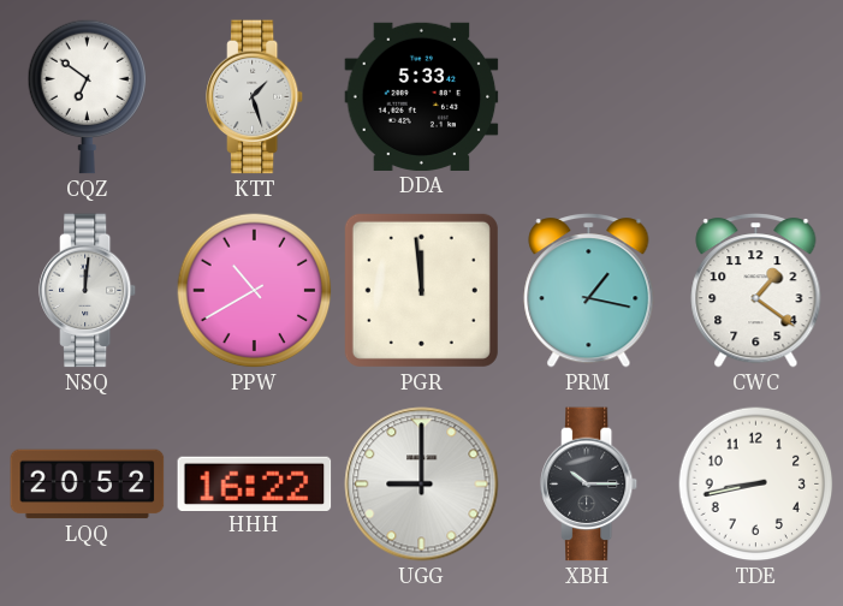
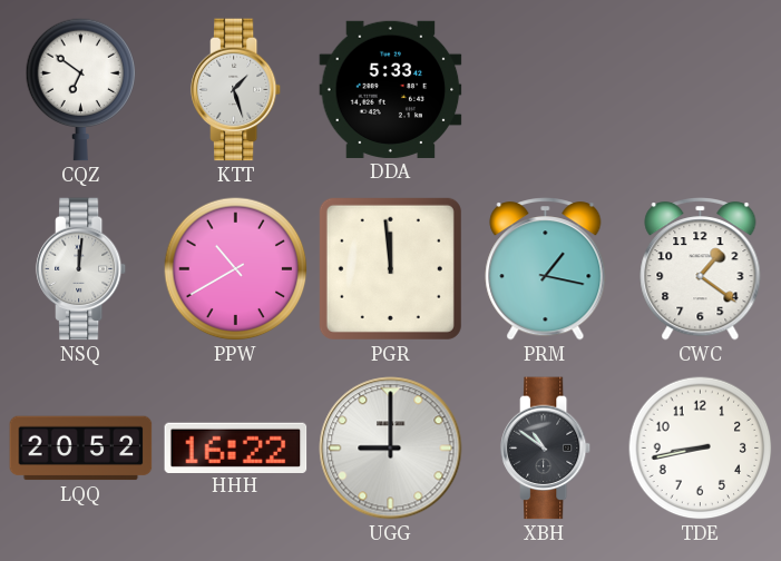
XBH: 10:15 -> 10:51 (546, 449)
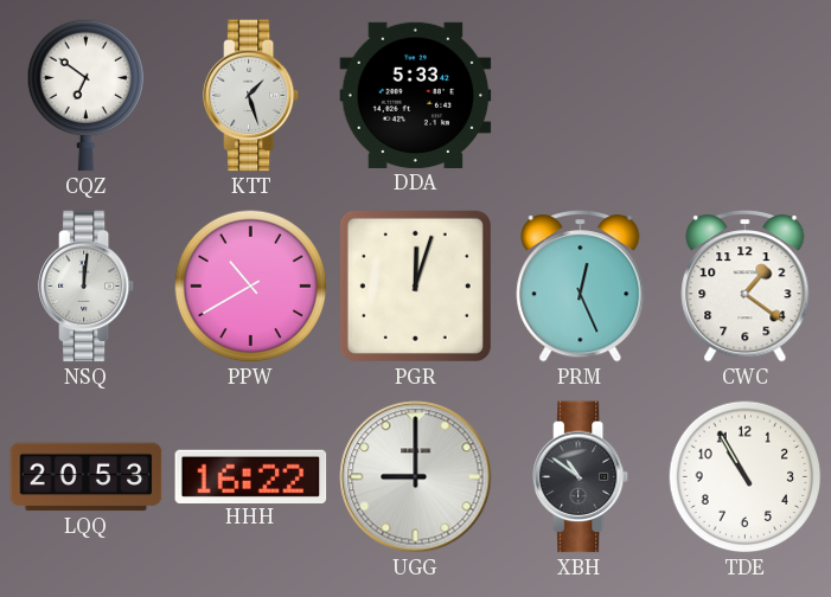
PGR: 11:59 -> 12:03 (415, 285)
PRM: 1:17 -> 12:26 (581, 287)
LQQ: 20:52 -> 20:53 (87, 477)
TDE: 8:43 -> 10:55 (746, 477)
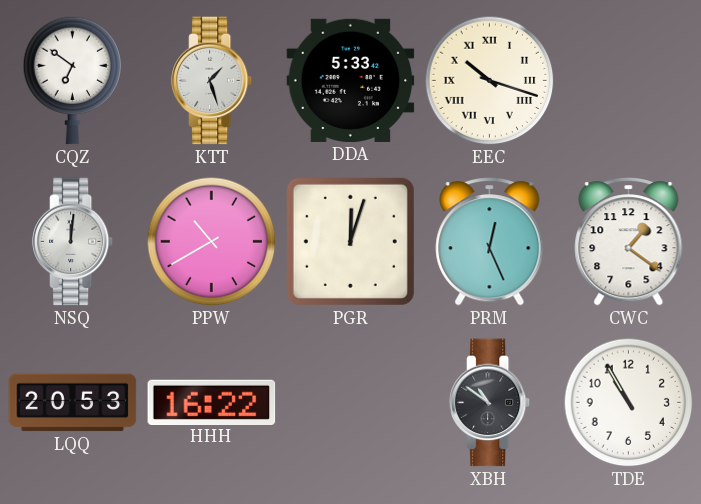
EEC: none -> 10:18 (490, 81)
UGG: 9:00 -> none (416, 477)
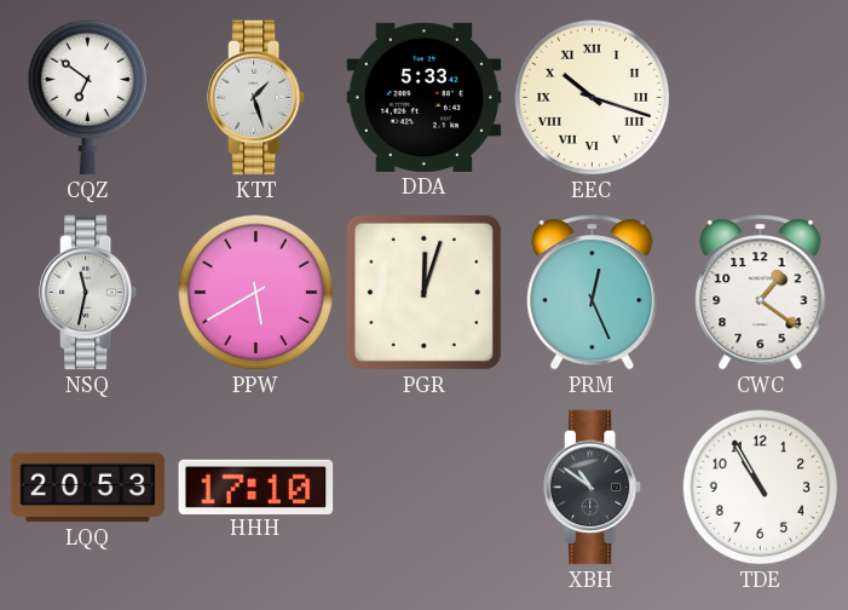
NSQ: 12:01 -> 11:32 (88, 293)
PPW: 10:40 -> 5:40 (256, 293)
HHH: 16:22 -> 17:10 (256, 487)
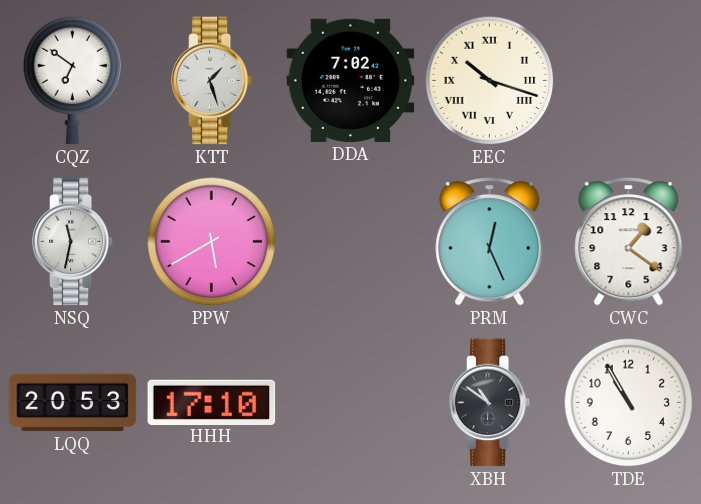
DDA: 5:33 -> 7:02 (351, 80)
PGR: 12:03 -> none (423, 292)
